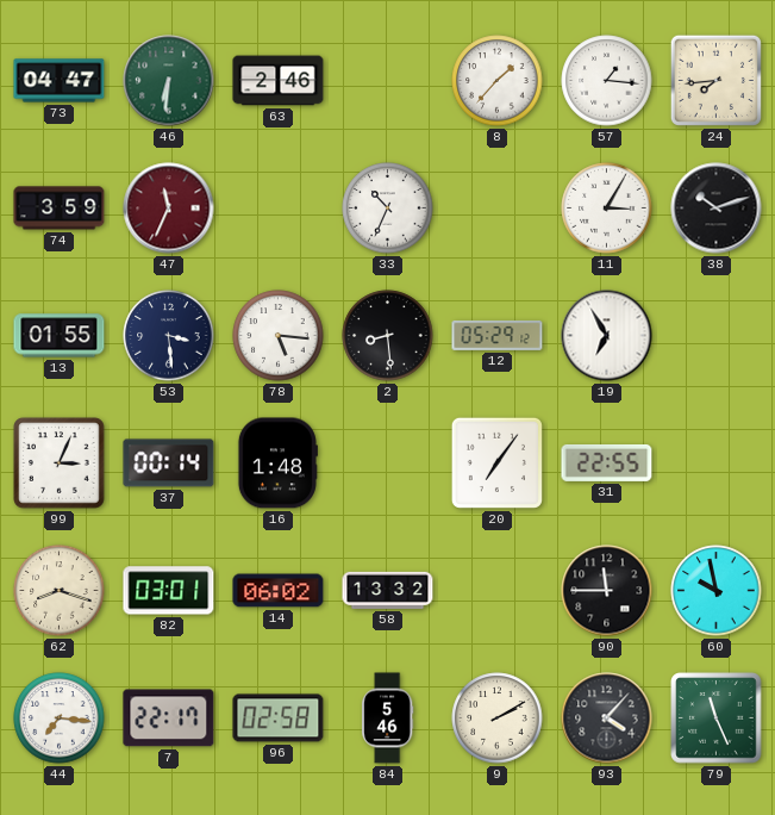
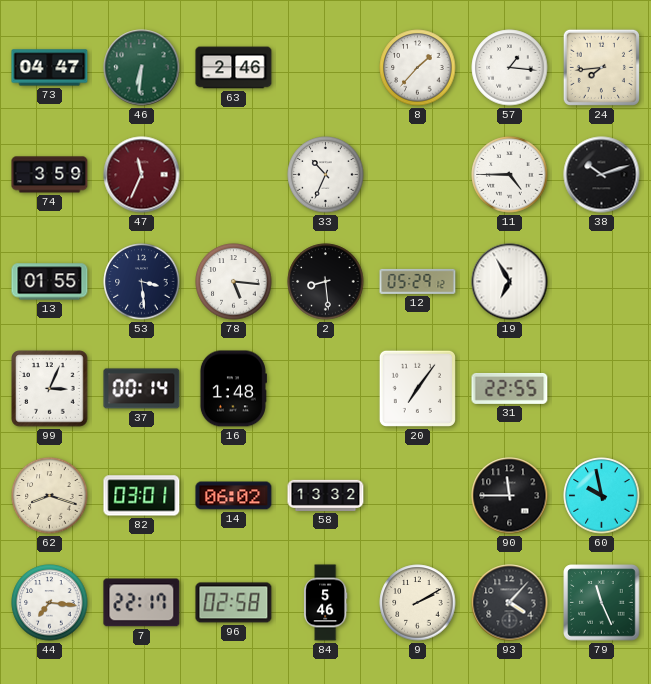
11: 3:05 -> 4:45 (510, 175)
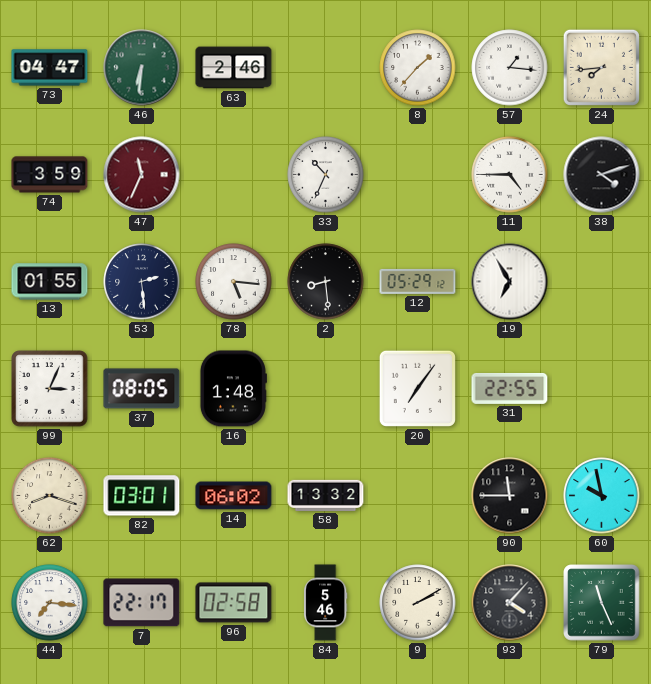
38: 10:12 -> 4:12 (602, 175)
53: 3:29 -> 2:29 (142, 282)
37: 00:14 -> 08:05 (142, 389)
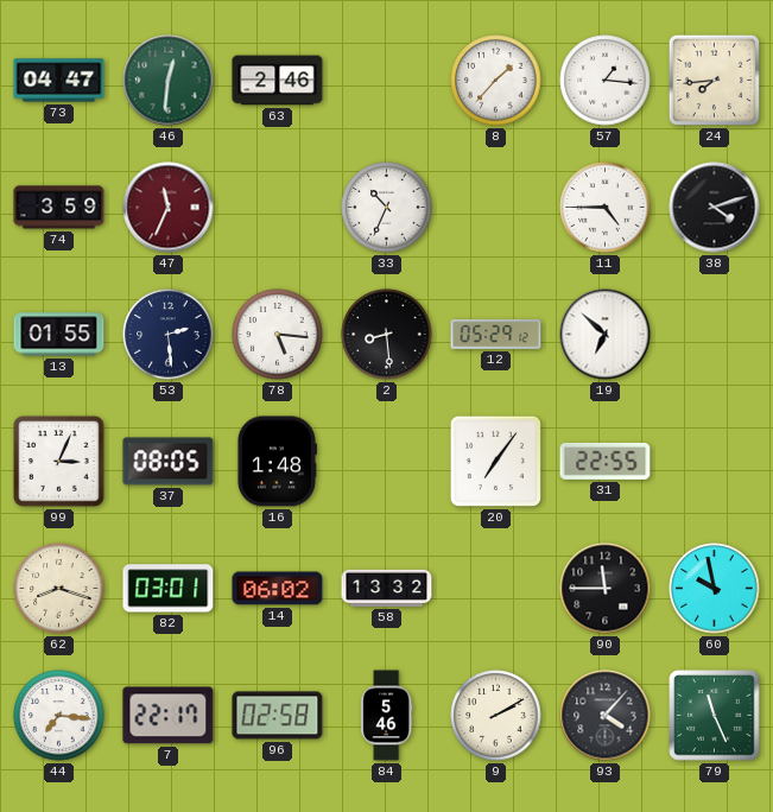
46: 6:31 -> 12:31 (169, 81)
19: 6:55 -> 6:52 (606, 335)
